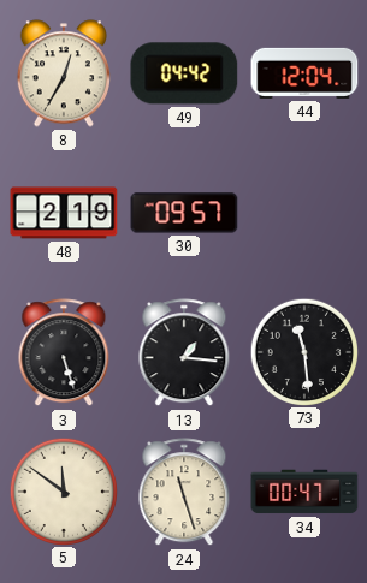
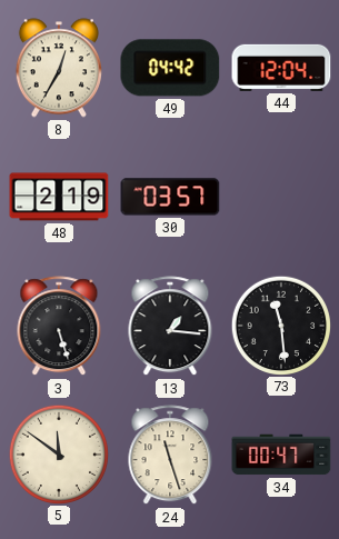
30: 09:57 -> 03:57 (170, 197)
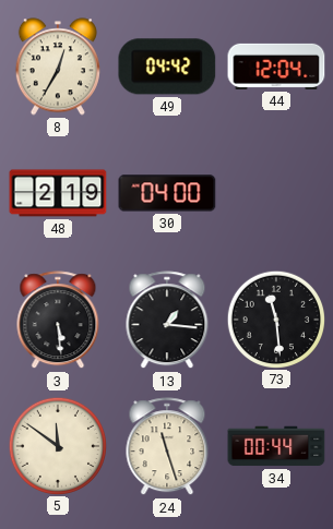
30: 03:57 -> 04:00 (167, 193)
3: 5:27 -> 5:29 (58, 321)
34: 00:47 -> 00:44 (276, 446)
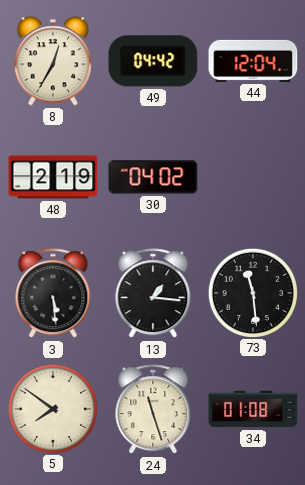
30: 04:00 -> 04:02 (153, 177)
5: 11:51 -> 7:51 (52, 408)
34: 00:44 -> 01:08 (253, 409)
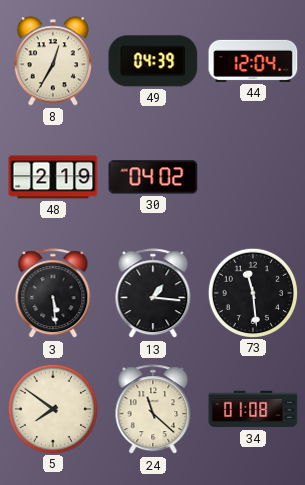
49: 04:42 -> 04:39 (153, 61)
24: 11:27 -> 11:22 (153, 410)
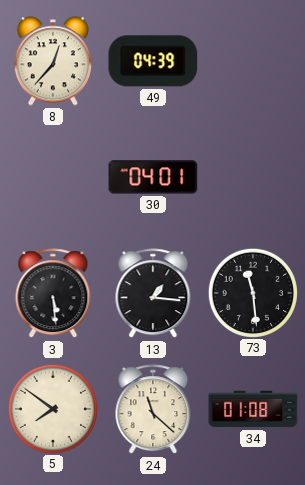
8: 12:35 -> 12:37 (53, 61)
44: 12:04 -> none (253, 61)
48: 2:19 -> none (53, 177)
30: 04:02 -> 04:01 (153, 177)
